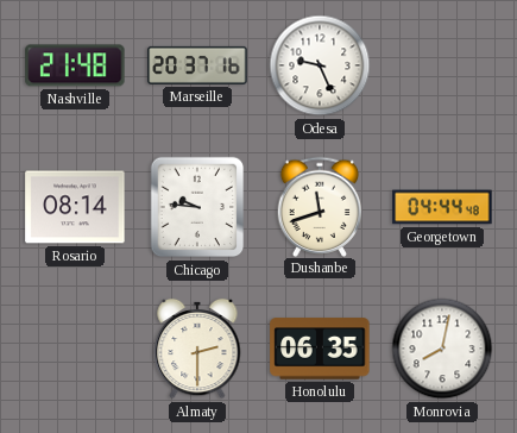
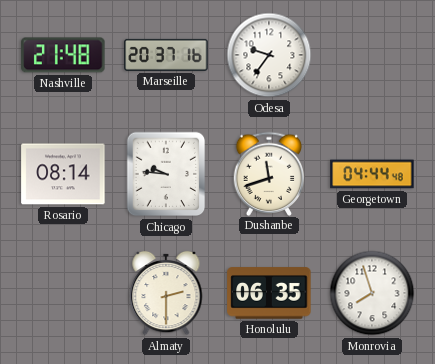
Odesa: 9:26 -> 9:36 (269, 55)
Monrovia: 8:02 -> 7:57 (372, 293)
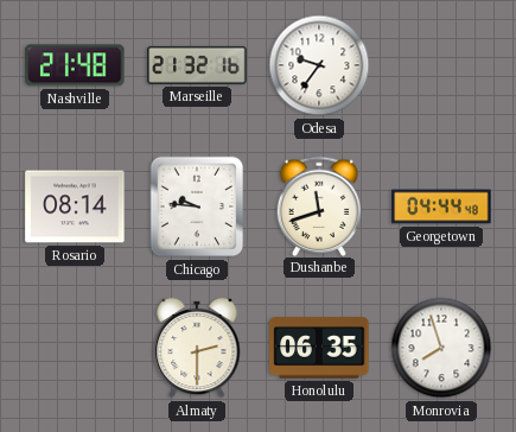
Marseille: 20:37 -> 21:32 (197, 65)
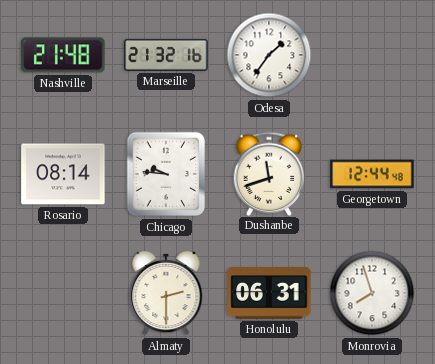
Odesa: 9:36 -> 1:36 (269, 55)
Georgetown: 04:44 -> 12:44 (372, 174)
Honolulu: 06:35 -> 06:31 (269, 293)
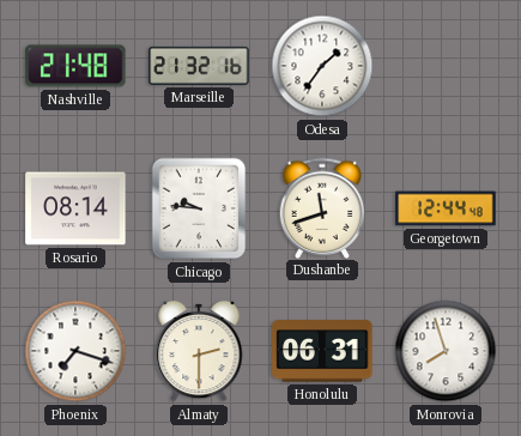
Phoenix: none -> 7:18 (75, 351)
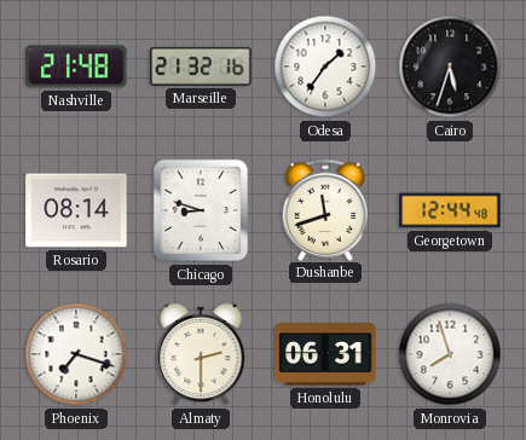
Cairo: none -> 5:33 (450, 66)
Chicago: 9:46 -> 8:48 (201, 210)
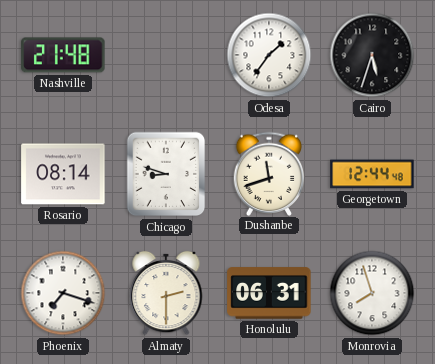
Marseille: 21:32 -> none (201, 66)
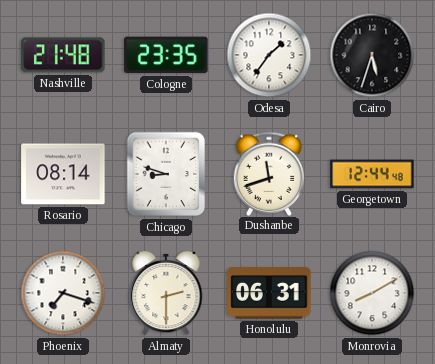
Cologne: none -> 23:35 (166, 55)
Monrovia: 7:57 -> 8:10 (372, 293)
